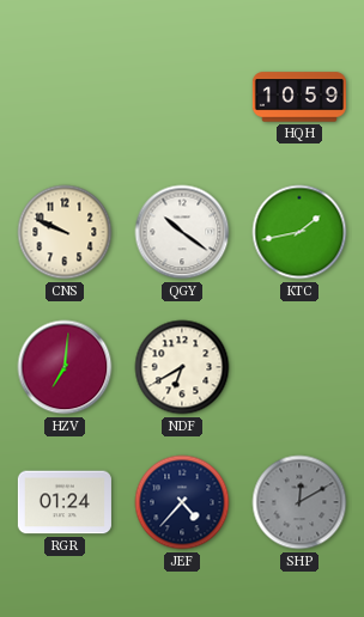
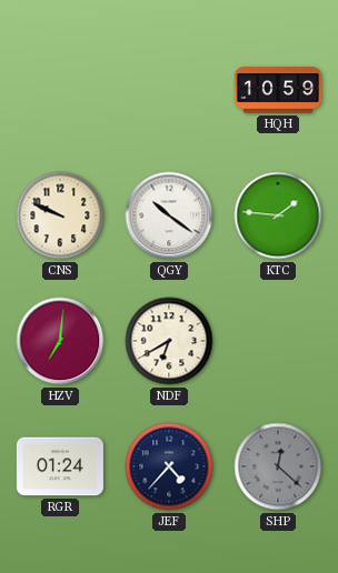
KTC: 1:43 -> 1:46 (278, 215)
SHP: 12:10 -> 12:22 (278, 466)
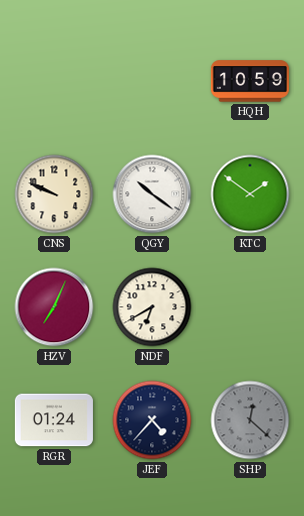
KTC: 1:46 -> 1:51 (250, 194)
HZV: 7:01 -> 7:04 (54, 307)
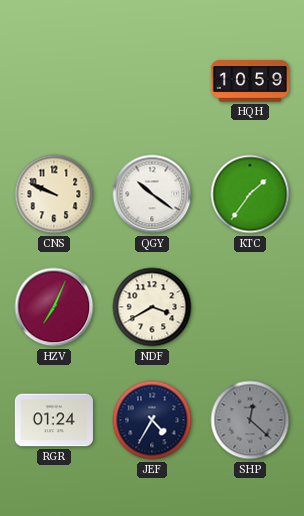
KTC: 1:51 -> 1:36 (250, 194)
NDF: 6:40 -> 3:40 (152, 307)
JEF: 4:37 -> 4:35 (152, 420)
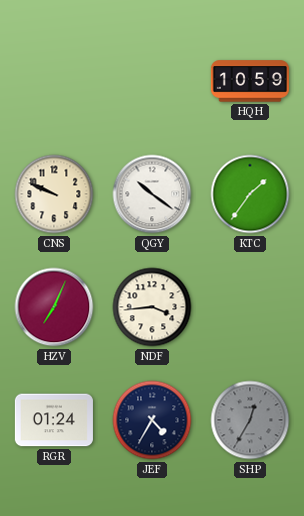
NDF: 3:40 -> 3:44 (152, 307)
SHP: 12:22 -> 12:35 (250, 420)
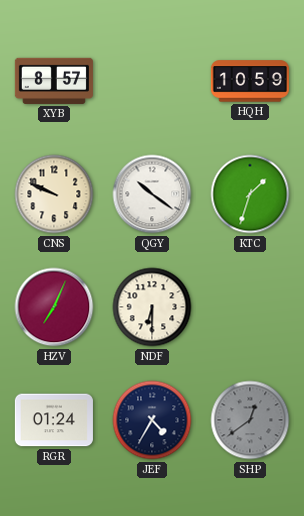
XYB: none -> 8:57 (54, 81)
KTC: 1:36 -> 1:33 (250, 194)
NDF: 3:44 -> 6:30 (152, 307)
SHP: 12:35 -> 12:39 (250, 420)
